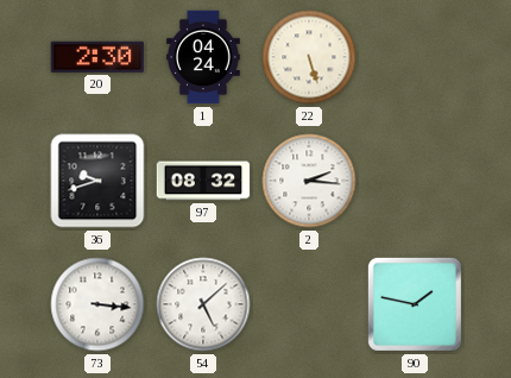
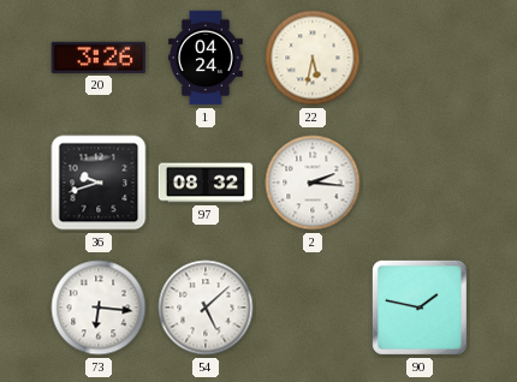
20: 2:30 -> 3:26 (99, 58)
22: 5:27 -> 5:32 (313, 58)
73: 3:16 -> 6:16 (99, 308)
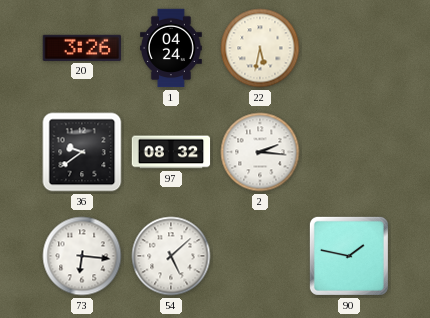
36: 9:42 -> 9:39 (82, 152)
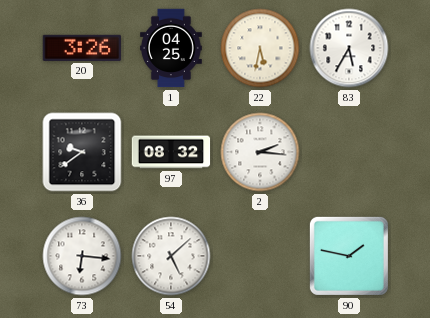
1: 04:24 -> 04:25 (172, 48)
83: none -> 5:35 (349, 48)
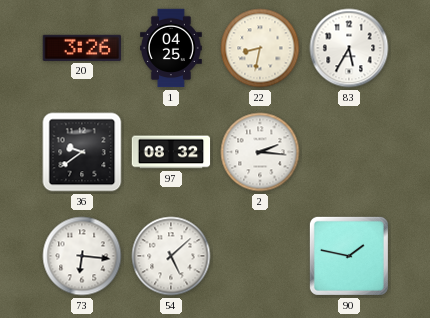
22: 5:32 -> 8:32 (260, 48)
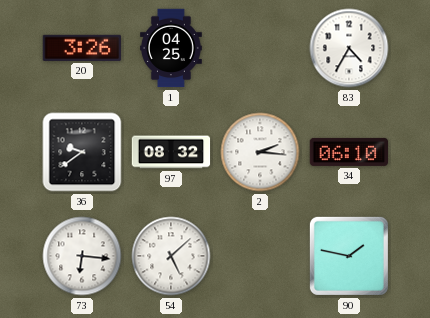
22: 8:32 -> none (260, 48)
83: 5:35 -> 4:35 (349, 48)
34: none -> 06:10 (349, 152)
